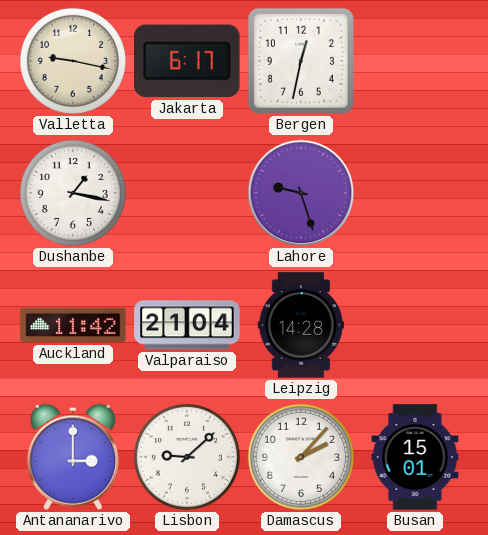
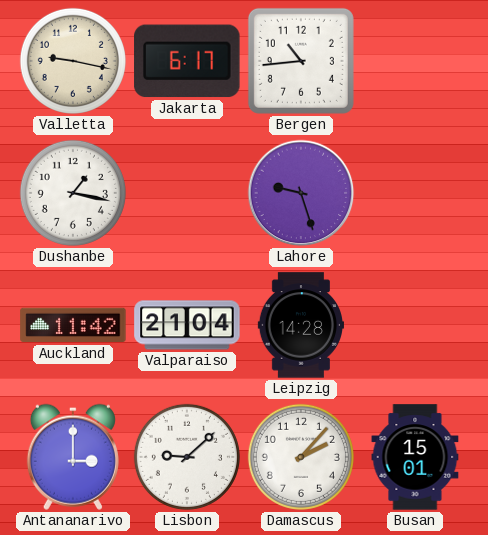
Bergen: 12:32 -> 10:44 (301, 61)
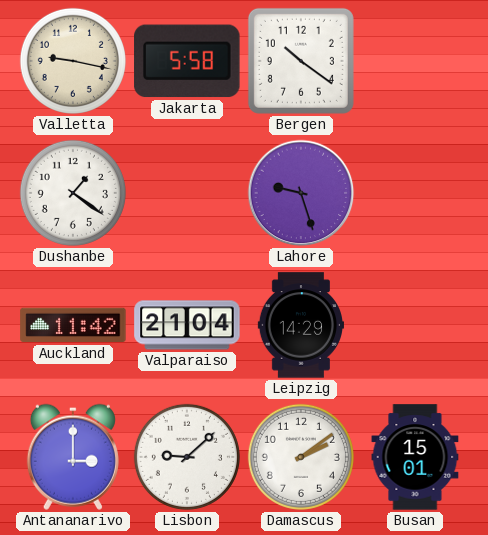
Jakarta: 6:17 -> 5:58 (187, 61)
Bergen: 10:44 -> 10:21 (301, 61)
Dushanbe: 1:17 -> 1:21 (73, 193)
Leipzig: 14:28 -> 14:29 (301, 325)
Damascus: 2:07 -> 2:09 (301, 457)
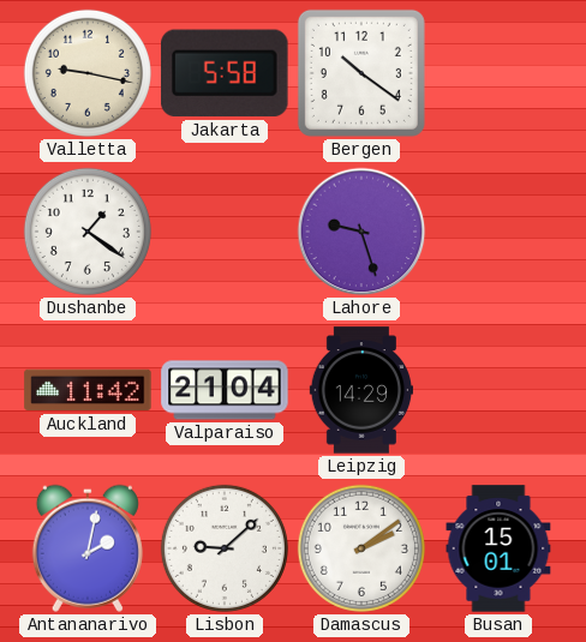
Antananarivo: 3:00 -> 2:02 (88, 548)
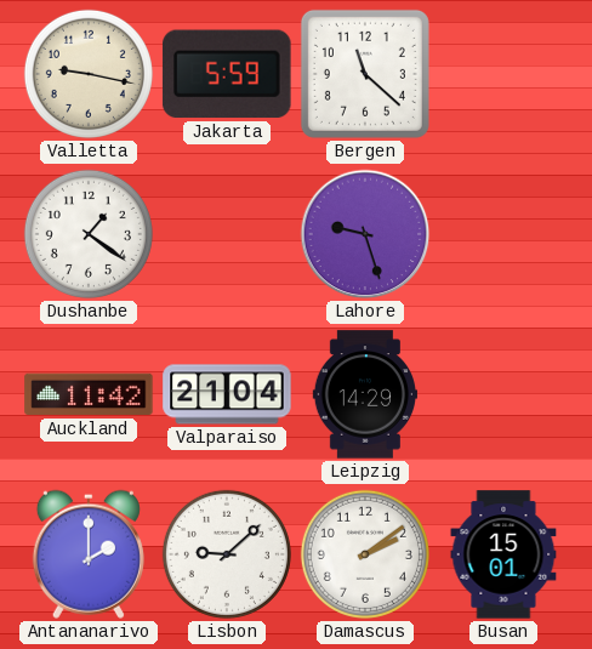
Jakarta: 5:58 -> 5:59 (227, 74)
Bergen: 10:21 -> 11:22 (365, 74)
Antananarivo: 2:02 -> 2:00 (89, 554)
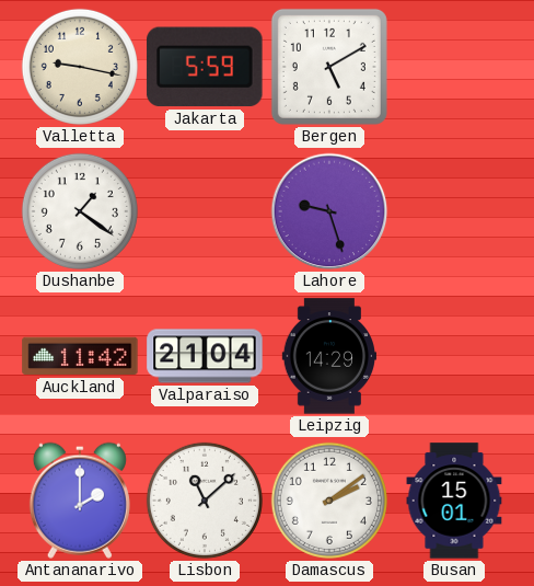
Bergen: 11:22 -> 5:10 (329, 67)
Lisbon: 9:08 -> 11:08 (205, 501)
